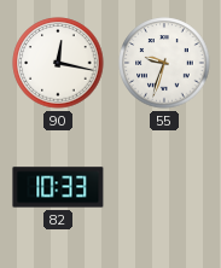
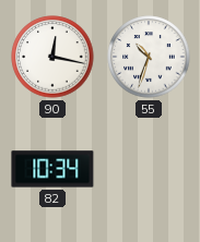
55: 9:33 -> 10:33 (149, 57)
82: 10:33 -> 10:34 (52, 169)
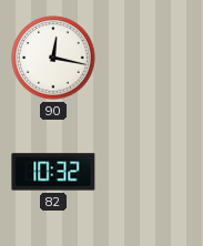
55: 10:33 -> none (149, 57)
82: 10:34 -> 10:32 (53, 172)
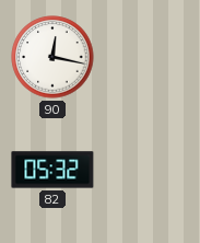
82: 10:32 -> 05:32 (52, 170)
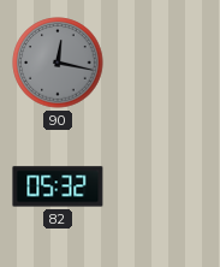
90 dial: white -> grey (58, 63)
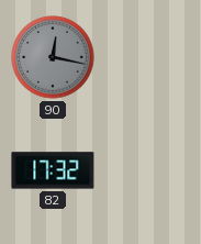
82: 05:32 -> 17:32 (53, 170)
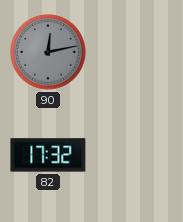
90: 12:17 -> 12:13 (48, 52)
